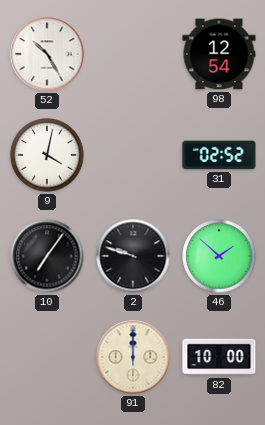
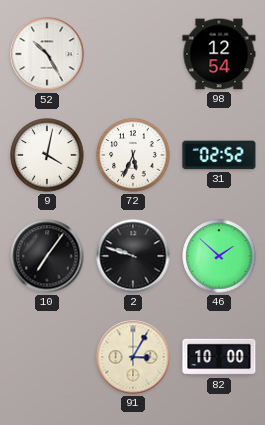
72: none -> 5:34 (133, 155)
91: 12:00 -> 3:05 (133, 357)
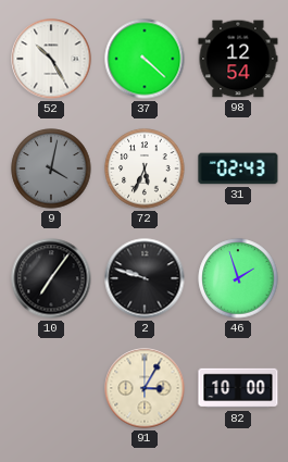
37: none -> 4:22 (145, 59)
9 dial: white -> grey (51, 168)
31: 02:52 -> 02:43 (238, 168)
46: 1:52 -> 1:57 (238, 278)
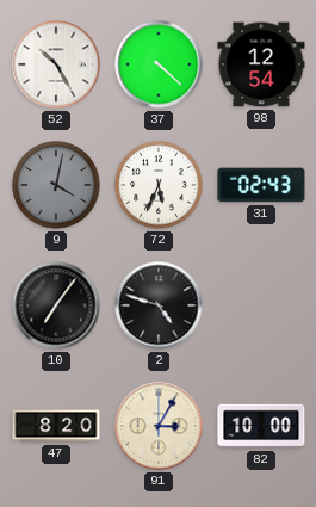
2: 9:48 -> 4:48 (159, 305)
46: 1:57 -> none (238, 278)
47: none -> 8:20 (56, 426)
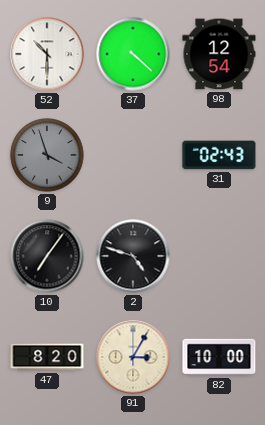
52: 10:25 -> 10:30 (47, 54)
9: 4:02 -> 3:57 (47, 155)
72: 5:34 -> none (159, 185)
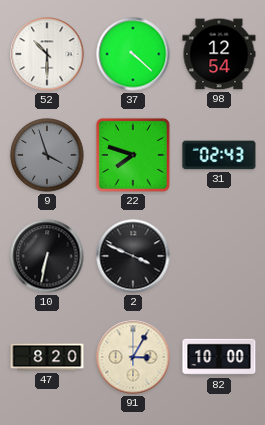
22: none -> 7:48 (133, 155)
10: 7:06 -> 6:32 (47, 256)
2: 4:48 -> 3:49 (133, 256)
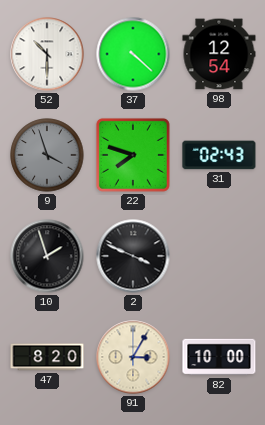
10: 6:32 -> 1:57 (47, 256)
